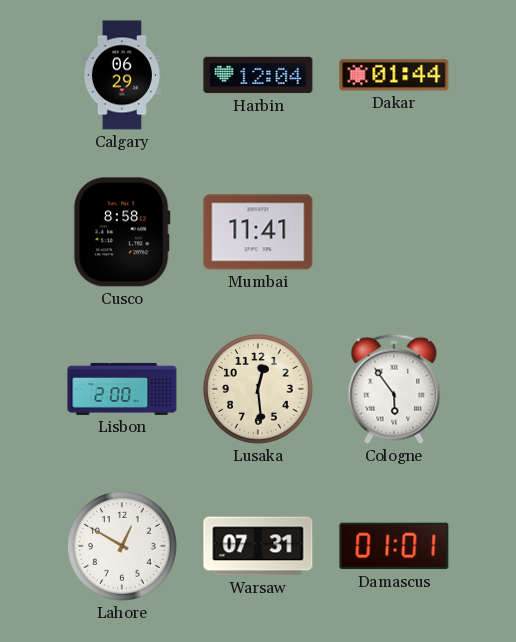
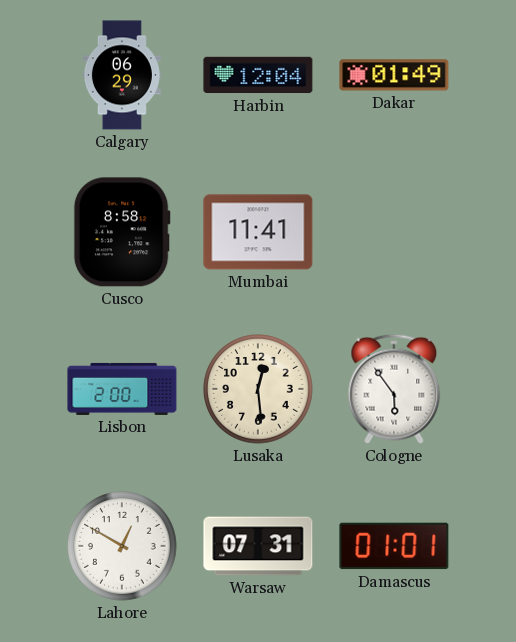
Dakar: 01:44 -> 01:49 (394, 75)
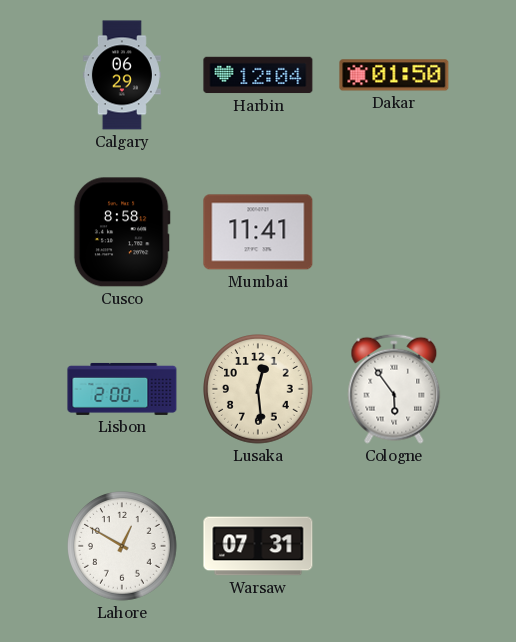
Dakar: 01:49 -> 01:50 (394, 75)
Damascus: 01:01 -> none (394, 546)
